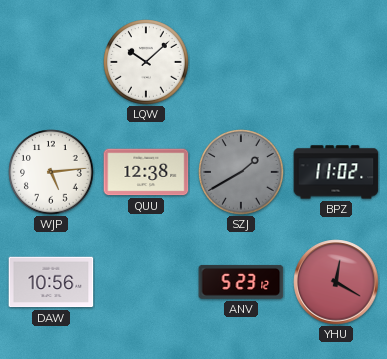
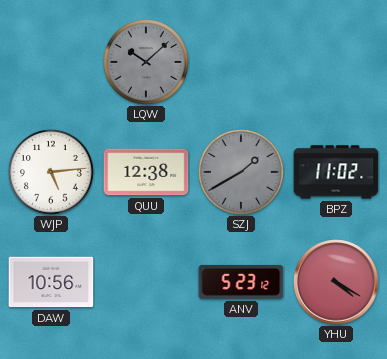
LQW dial: white -> grey (146, 62)
YHU: 12:20 -> 4:20 (336, 282)
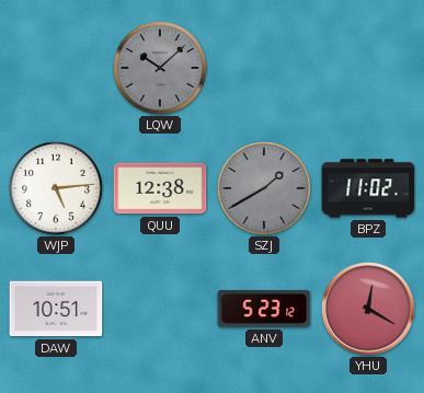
DAW: 10:56 -> 10:51 (56, 309)
YHU: 4:20 -> 12:20 (368, 309)
